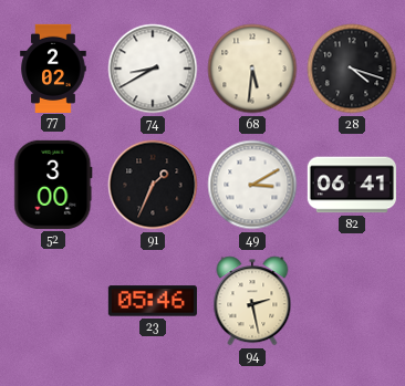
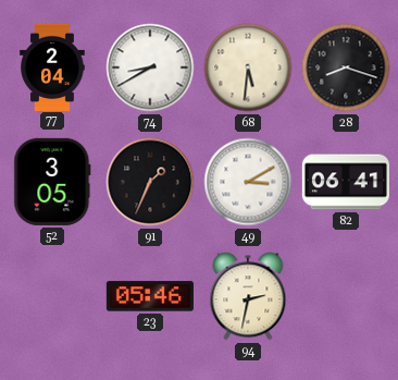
77: 2:02 -> 2:04 (52, 66)
28: 4:18 -> 8:18 (346, 68)
52: 3:00 -> 3:05 (52, 182)
94: 2:28 -> 2:32 (248, 296)
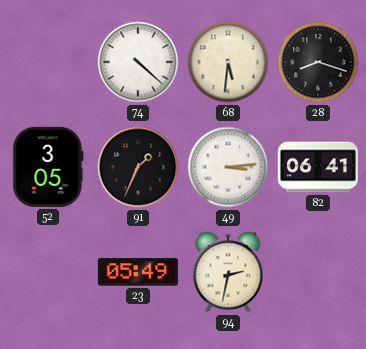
77: 2:04 -> none (52, 66)
74: 8:40 -> 4:22 (138, 62)
49: 3:10 -> 3:14 (228, 167)
23: 05:46 -> 05:49 (138, 272)
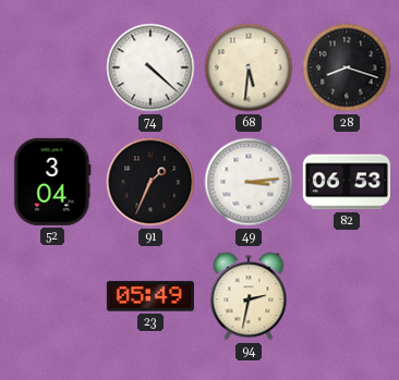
52: 3:05 -> 3:04 (52, 182)
82: 06:41 -> 06:53 (347, 182)
